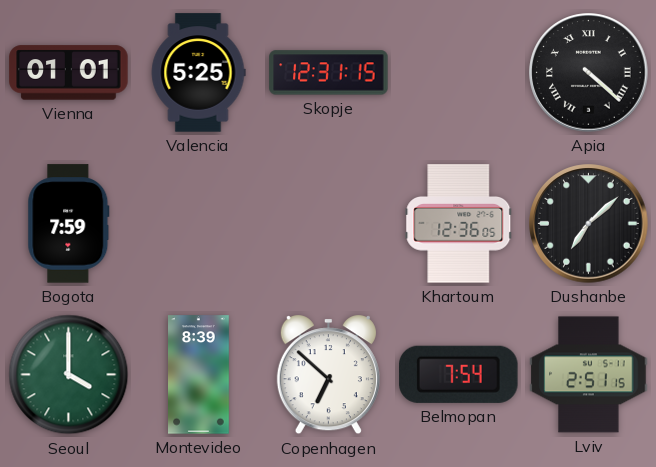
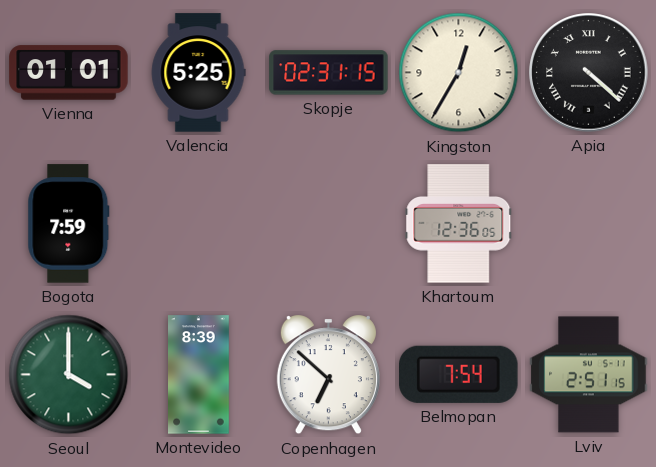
Skopje: 12:31 -> 02:31 (329, 73)
Kingston: none -> 12:35 (459, 73)
Dushanbe: 7:08 -> none (589, 224)
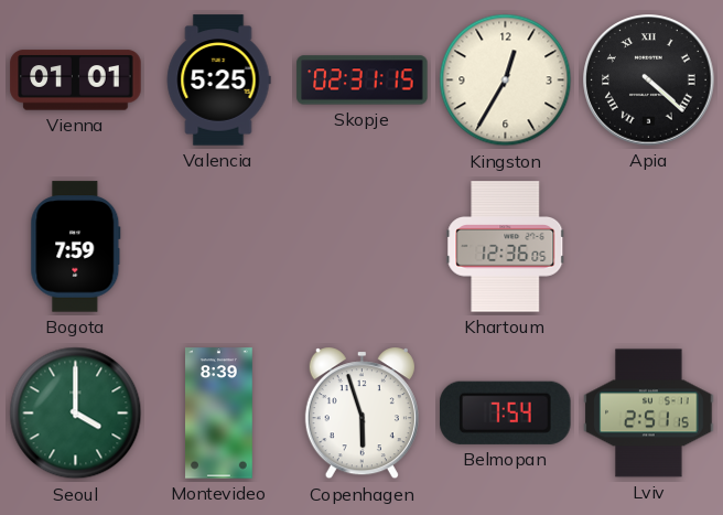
Copenhagen: 6:52 -> 5:57 (361, 414)
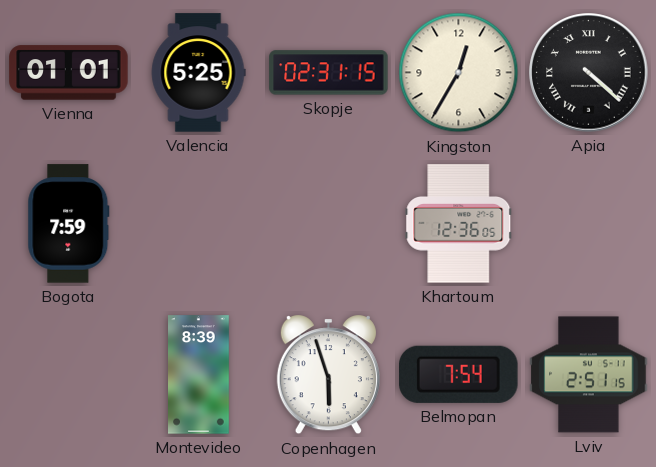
Seoul: 4:00 -> none (76, 414)
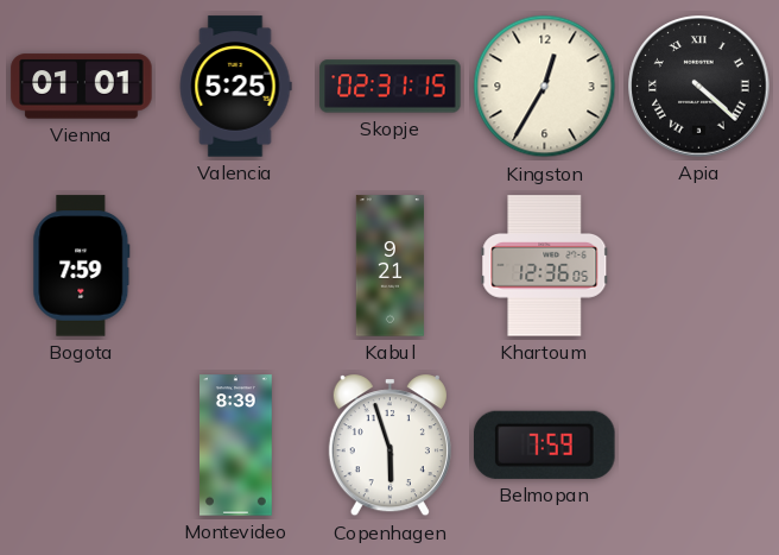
Kabul: none -> 9:21 (389, 266)
Belmopan: 7:54 -> 7:59 (545, 444)
Lviv: 2:51 -> none (589, 375)
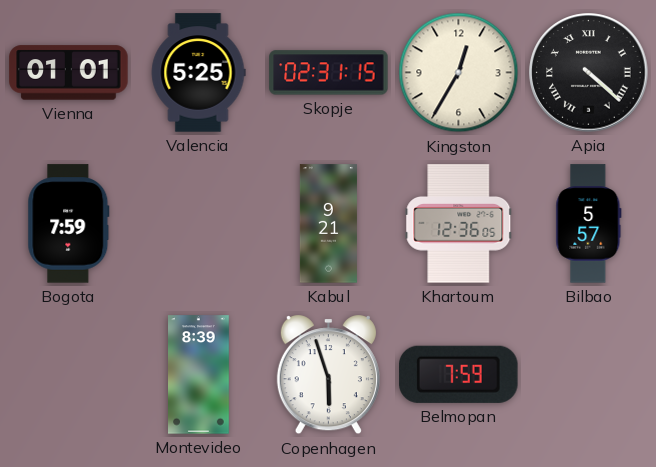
Bilbao: none -> 5:57 (589, 224)
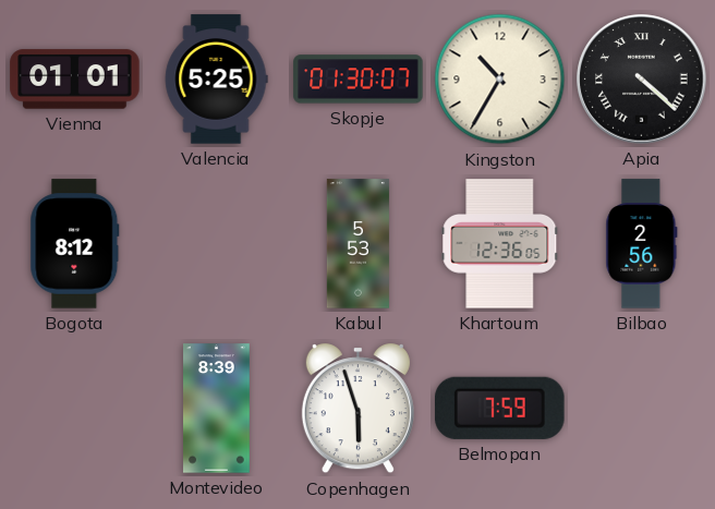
Skopje: 02:31 -> 01:30 (359, 80)
Kingston: 12:35 -> 10:35 (500, 80)
Bogota: 7:59 -> 8:12 (75, 244)
Kabul: 9:21 -> 5:53 (357, 244)
Bilbao: 5:57 -> 2:56 (642, 244)
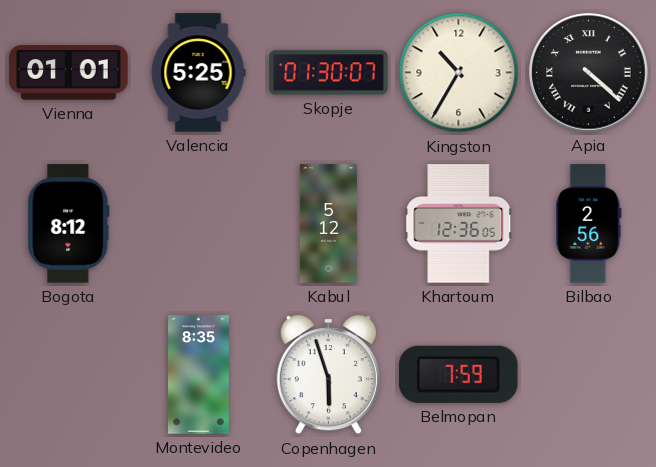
Kabul: 5:53 -> 5:12 (328, 224)
Montevideo: 8:39 -> 8:35 (199, 375)
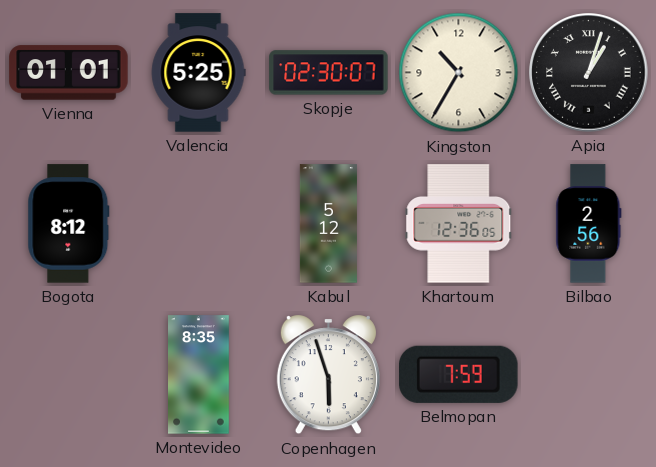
Skopje: 01:30 -> 02:30 (329, 73)
Apia: 4:22 -> 1:03 (589, 73)
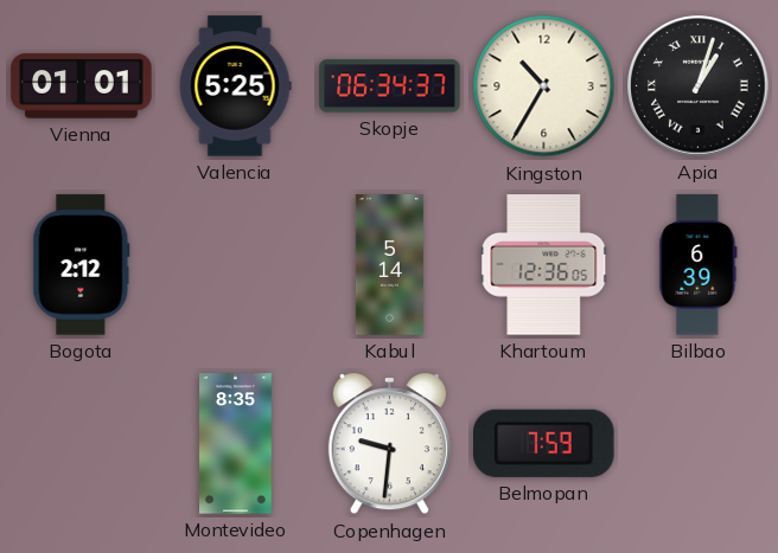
Skopje: 02:30 -> 06:34 (390, 86)
Bogota: 8:12 -> 2:12 (82, 265)
Kabul: 5:12 -> 5:14 (389, 265)
Bilbao: 2:56 -> 6:39 (699, 265)
Copenhagen: 5:57 -> 9:31 (389, 444)
